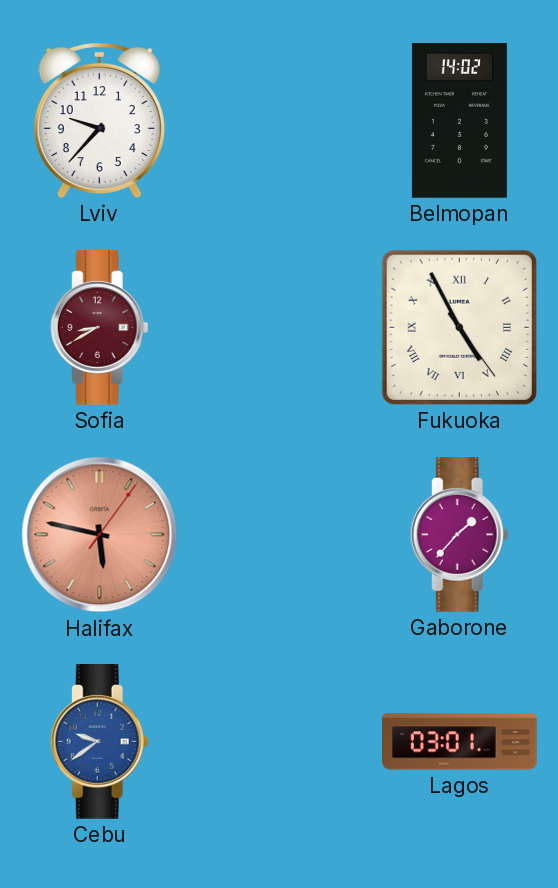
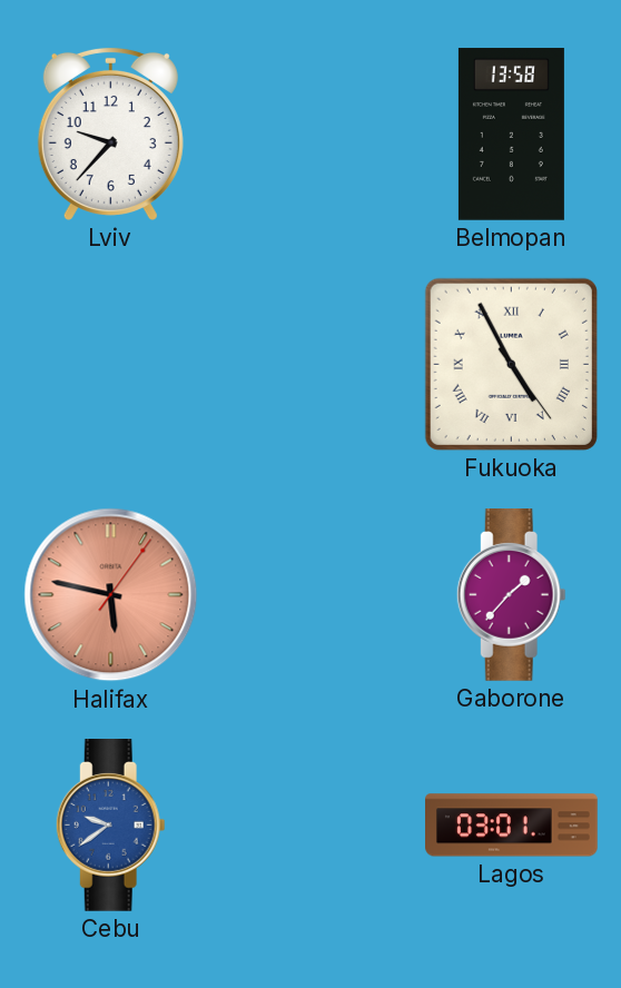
Belmopan: 14:02 -> 13:58 (511, 135)
Sofia: 8:40 -> none (99, 328)
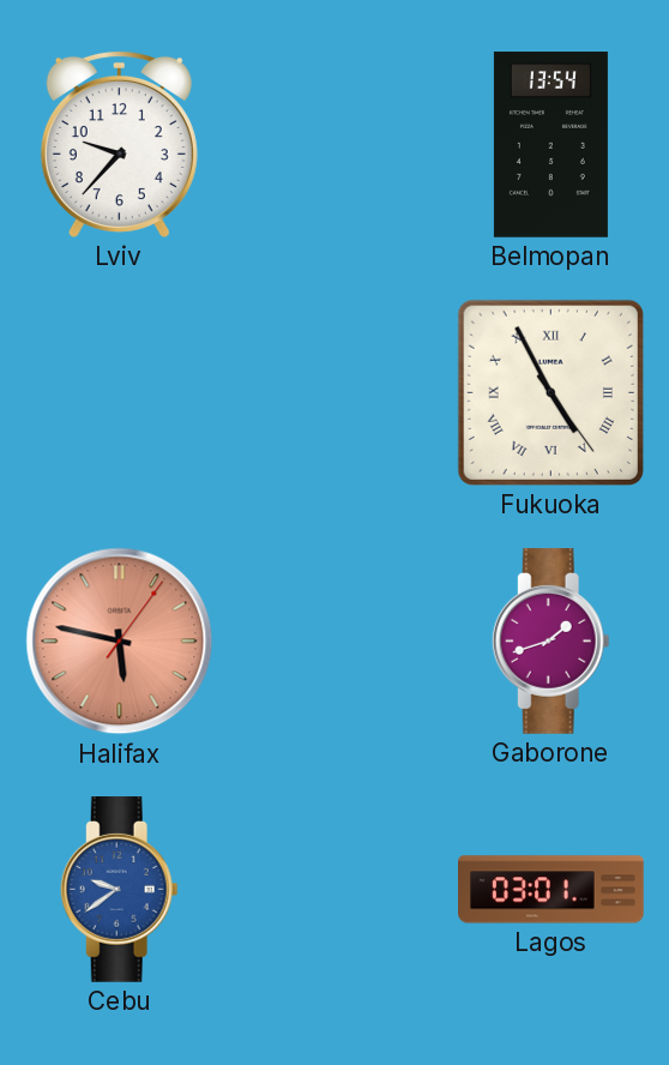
Belmopan: 13:58 -> 13:54 (550, 145)
Gaborone: 1:37 -> 1:42 (550, 642)
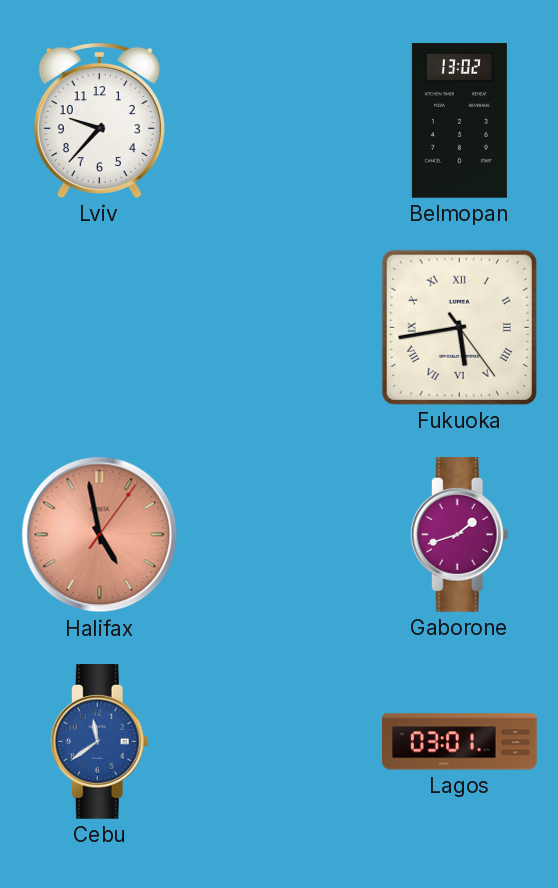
Belmopan: 13:54 -> 13:02 (459, 121)
Fukuoka: 4:55 -> 5:43 (459, 327)
Halifax: 5:47 -> 4:58 (100, 535)
Cebu: 9:39 -> 11:39 (99, 742)
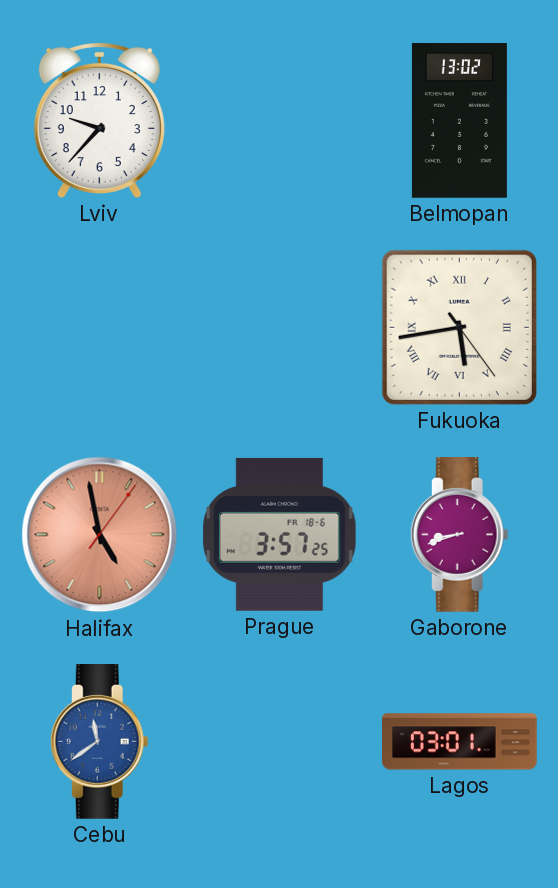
Prague: none -> 3:57 (280, 534)
Gaborone: 1:42 -> 8:42 (459, 535)
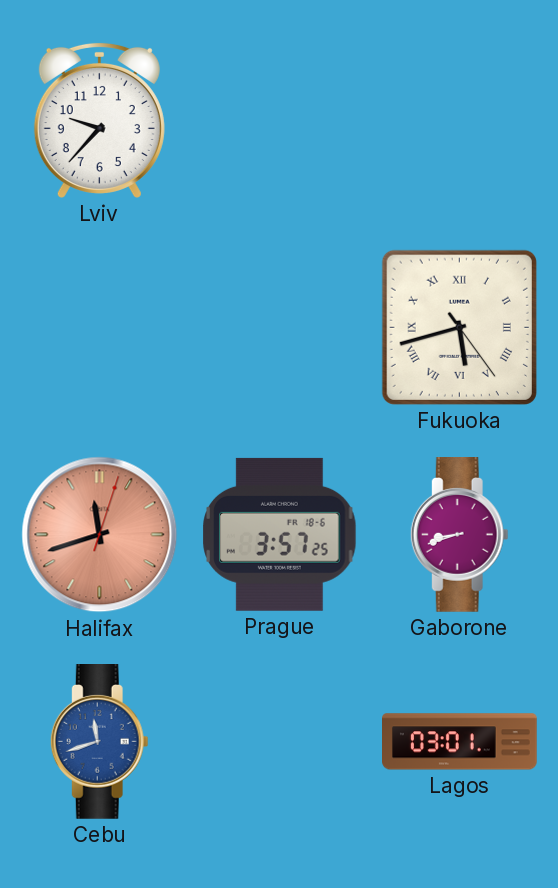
Belmopan: 13:02 -> none (459, 121)
Fukuoka: 5:43 -> 5:42 (459, 327)
Halifax: 4:58 -> 11:42 (100, 535)
Cebu: 11:39 -> 11:42 (99, 742)
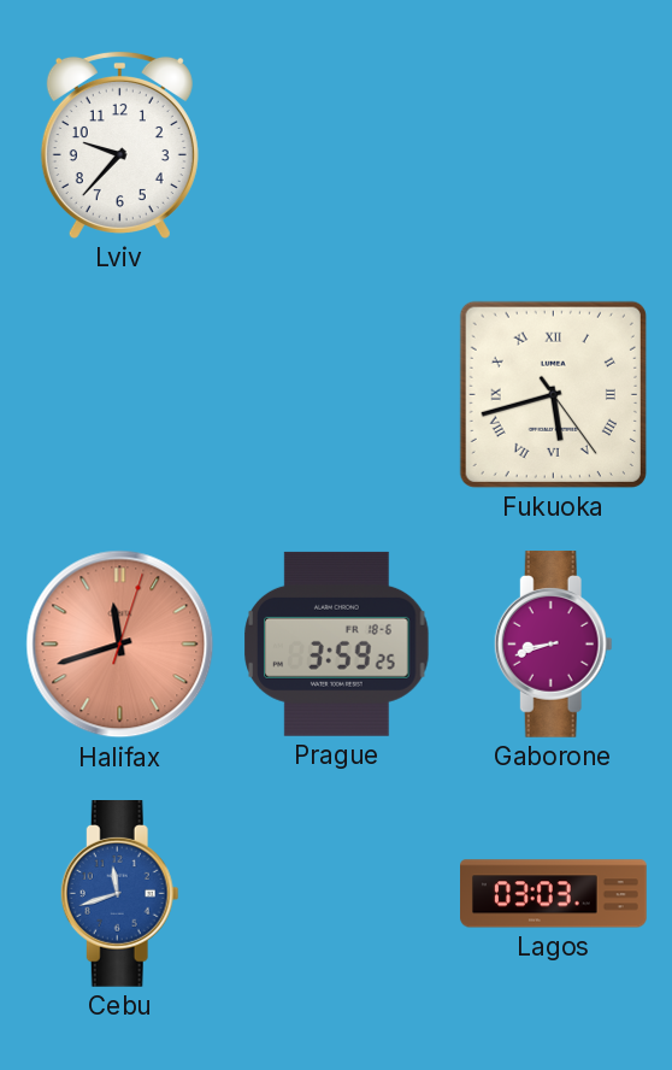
Prague: 3:57 -> 3:59 (337, 643)
Lagos: 03:01 -> 03:03 (554, 894)
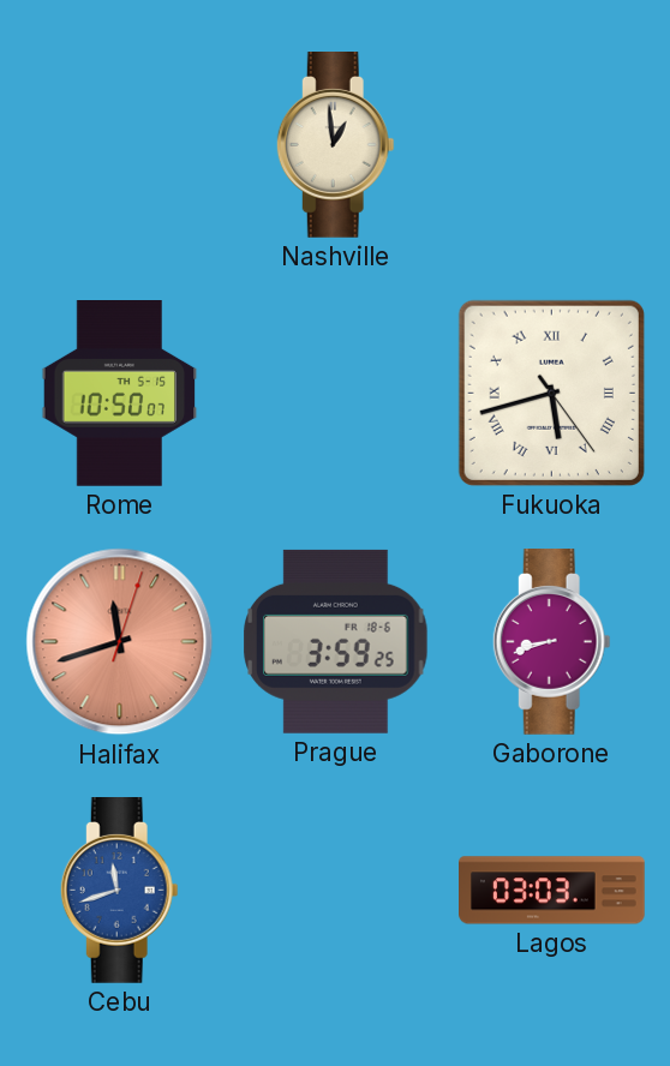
Lviv: 9:37 -> none (119, 145)
Nashville: none -> 12:59 (335, 145)
Rome: none -> 10:50 (120, 394)
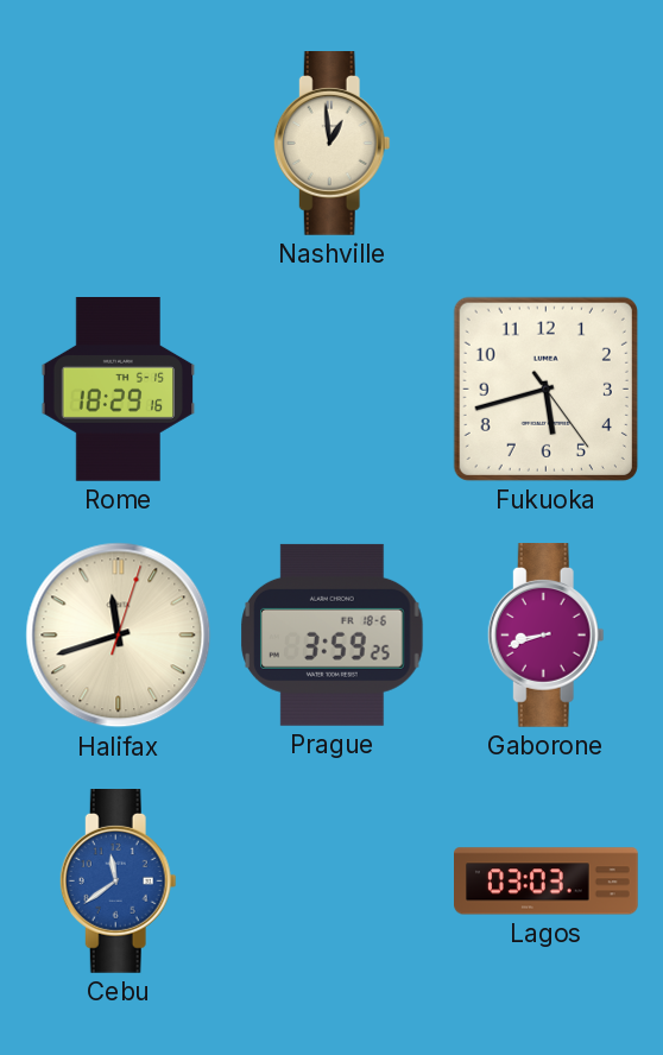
Rome: 10:50 -> 18:29 (119, 390)
Fukuoka numerals: Roman -> Arabic (545, 388)
Halifax dial: salmon -> cream (119, 636)
Cebu: 11:42 -> 11:39 (118, 882)
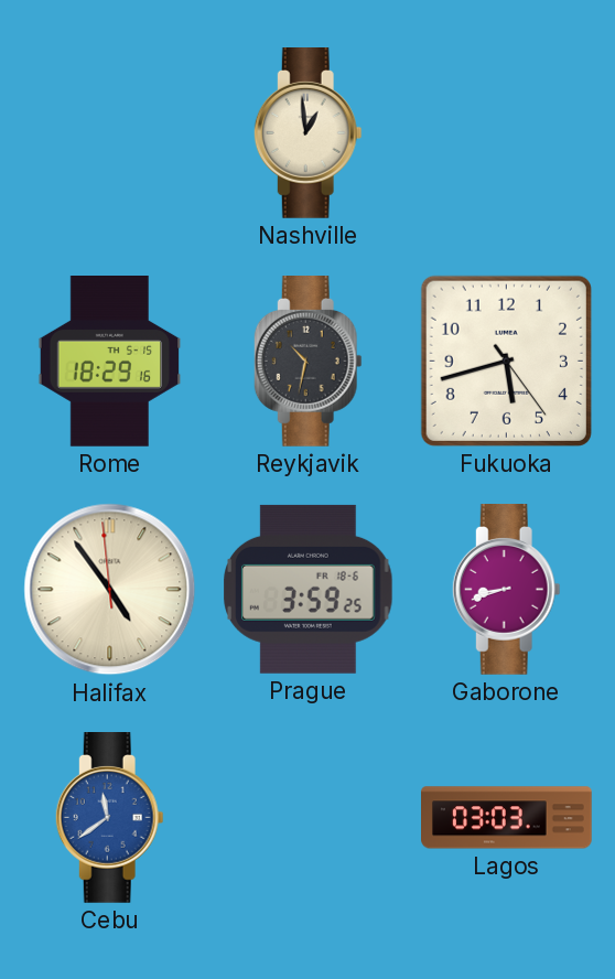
Reykjavik: none -> 10:32 (307, 362)
Halifax: 11:42 -> 4:53 (110, 590)
